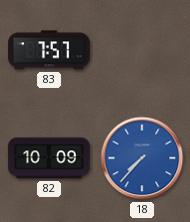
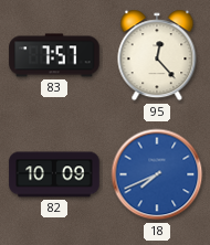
95: none -> 12:23 (157, 55)
18: 7:37 -> 7:41 (157, 174)
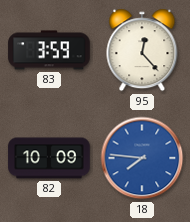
83: 7:57 -> 3:59 (49, 50)
18: 7:41 -> 7:46 (142, 158)
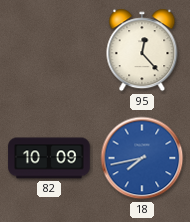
83: 3:59 -> none (49, 50)
18: 7:46 -> 7:43 (142, 158)
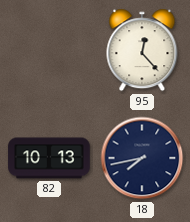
82: 10:09 -> 10:13 (49, 158)
18 dial: blue -> navy (142, 158)
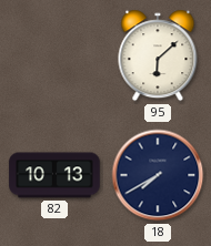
95: 12:23 -> 6:08 (158, 55)
18: 7:43 -> 7:40 (158, 175)
